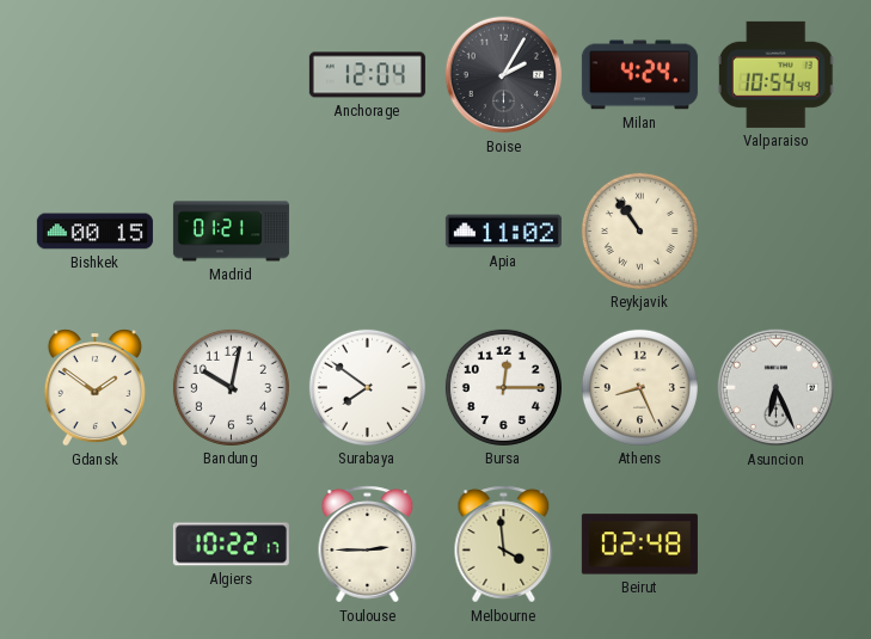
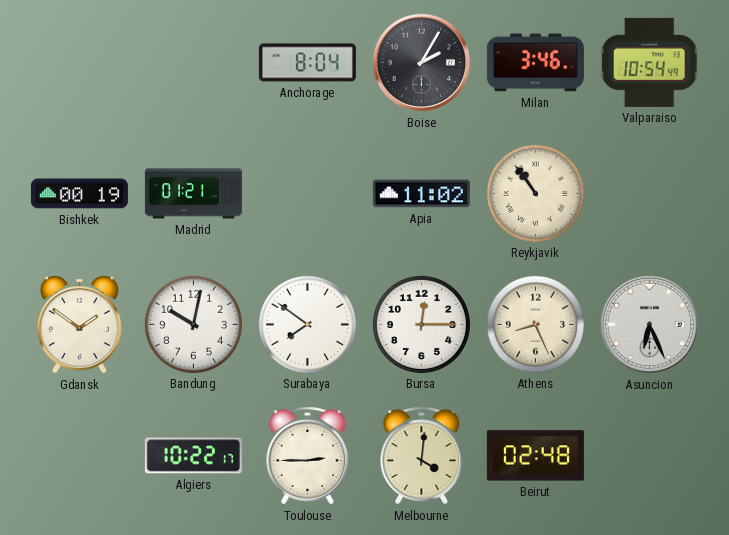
Anchorage: 12:04 -> 8:04 (307, 63)
Milan: 4:24 -> 3:46 (535, 63)
Bishkek: 00:15 -> 00:19 (79, 194)
Melbourne: 3:59 -> 4:01 (422, 456)
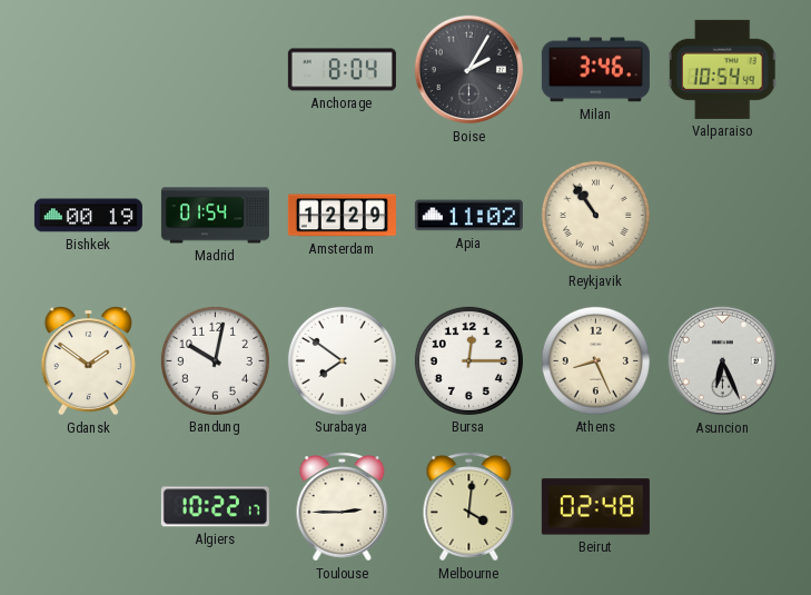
Madrid: 01:21 -> 01:54 (215, 216)
Amsterdam: none -> 12:29 (342, 216)
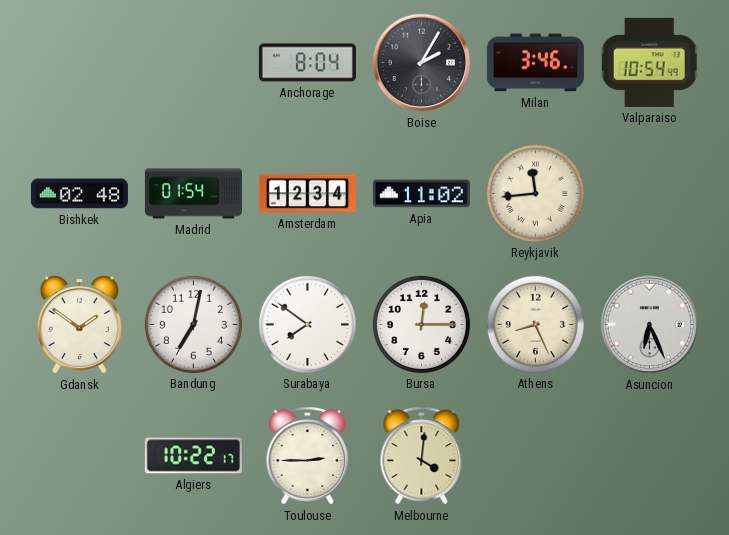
Bishkek: 00:19 -> 02:48 (79, 194)
Amsterdam: 12:29 -> 12:34 (307, 194)
Reykjavik: 10:54 -> 11:44 (535, 193)
Bandung: 10:02 -> 7:02 (193, 324)
Beirut: 02:48 -> none (595, 507)
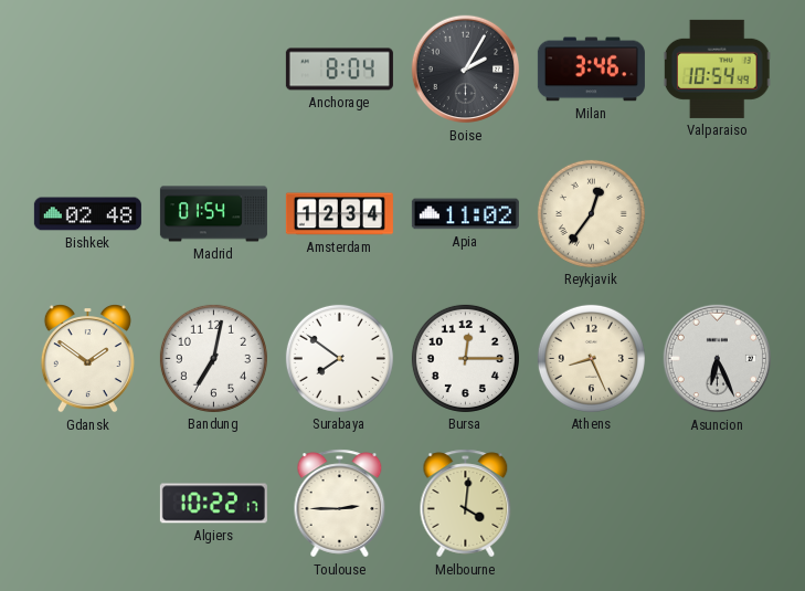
Reykjavik: 11:44 -> 12:36 (591, 213)
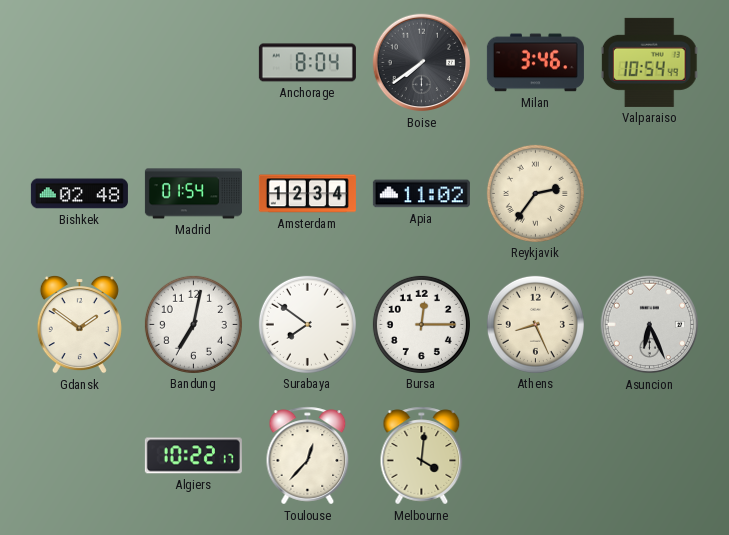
Boise: 2:05 -> 7:39 (422, 63)
Reykjavik: 12:36 -> 2:36 (535, 193)
Toulouse: 2:45 -> 12:37 (308, 456)
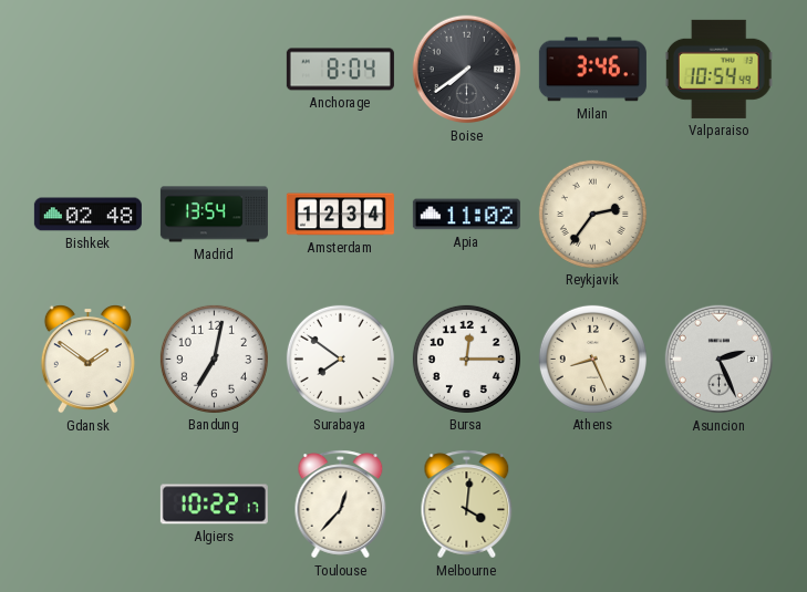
Madrid: 01:54 -> 13:54 (214, 215)
Asuncion: 6:26 -> 2:26 (720, 360)
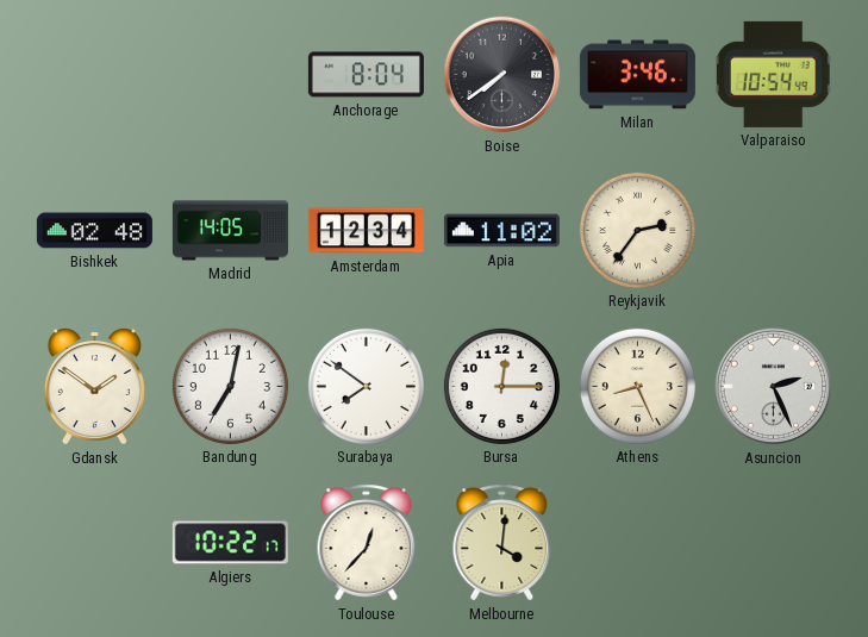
Madrid: 13:54 -> 14:05 (230, 231)
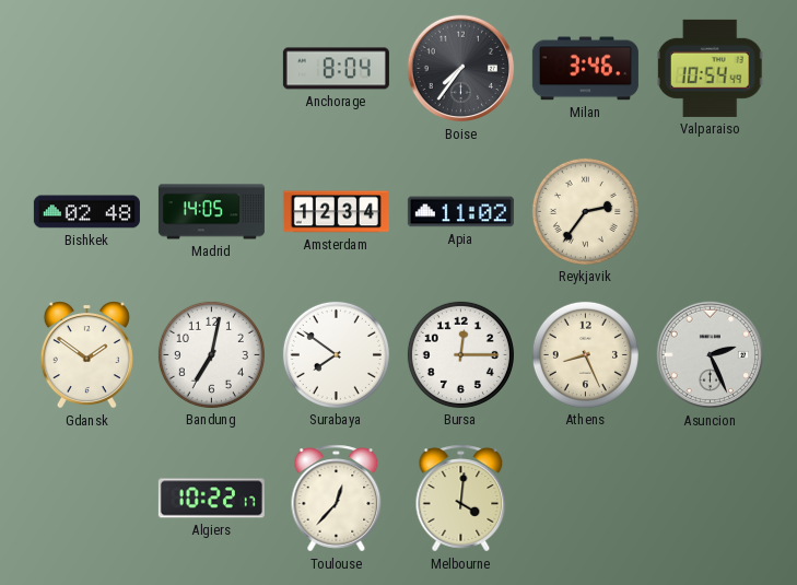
Boise: 7:39 -> 7:36 (461, 69)
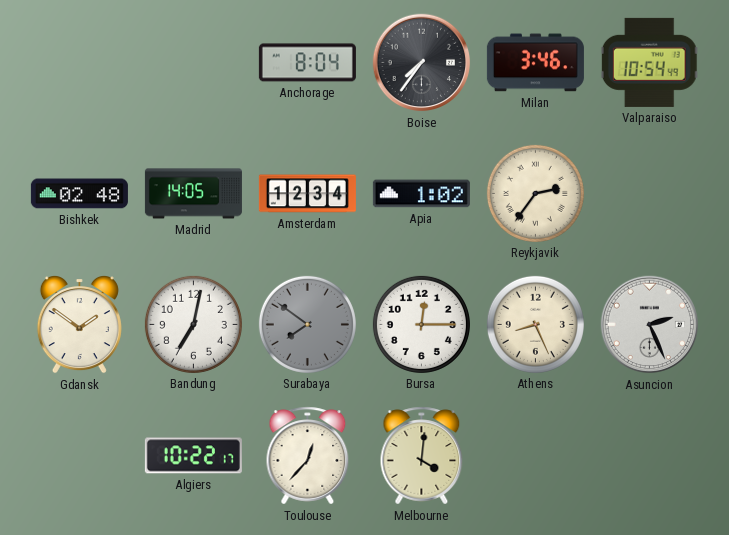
Apia: 11:02 -> 1:02 (421, 194)
Surabaya dial: white -> grey (307, 324)
